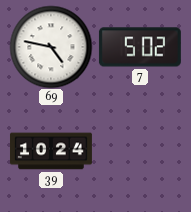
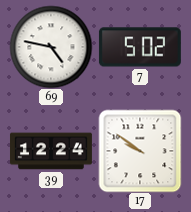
39: 10:24 -> 12:24 (51, 151)
17: none -> 9:51 (140, 151)
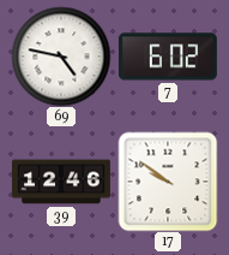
7: 5:02 -> 6:02 (168, 57)
39: 12:24 -> 12:46 (61, 182)
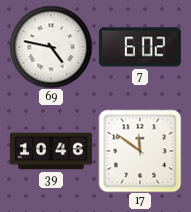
39: 12:46 -> 10:46 (51, 151)
17: 9:51 -> 11:51 (140, 151)
